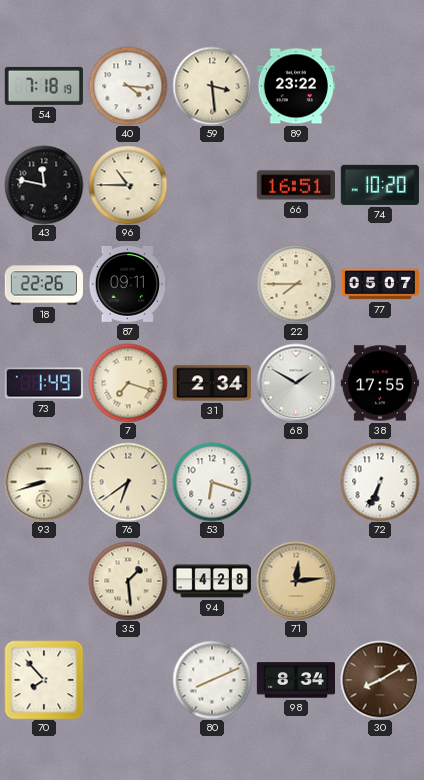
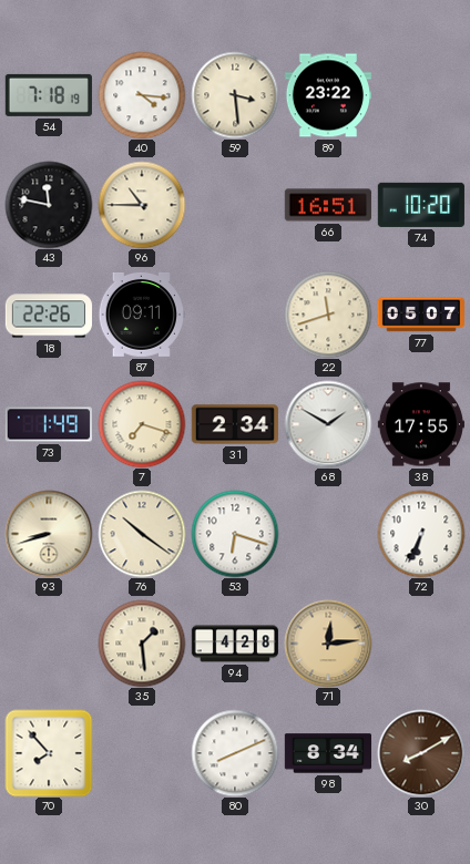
22: 7:45 -> 11:42 (328, 315)
76: 6:39 -> 10:21 (142, 534)
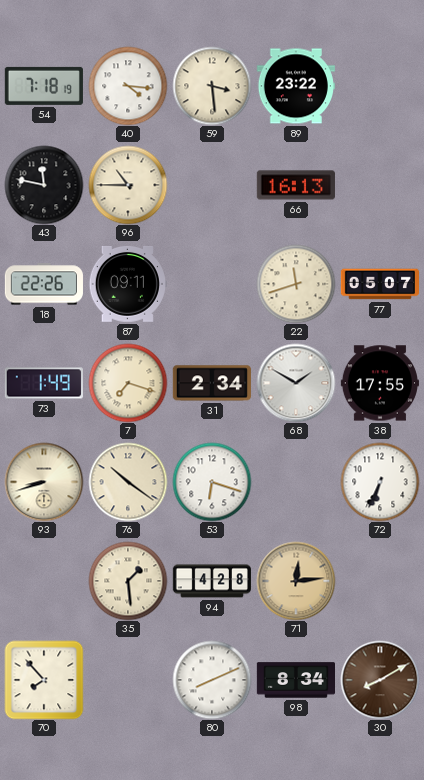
66: 16:51 -> 16:13 (296, 185)
74: 10:20 -> none (421, 205)
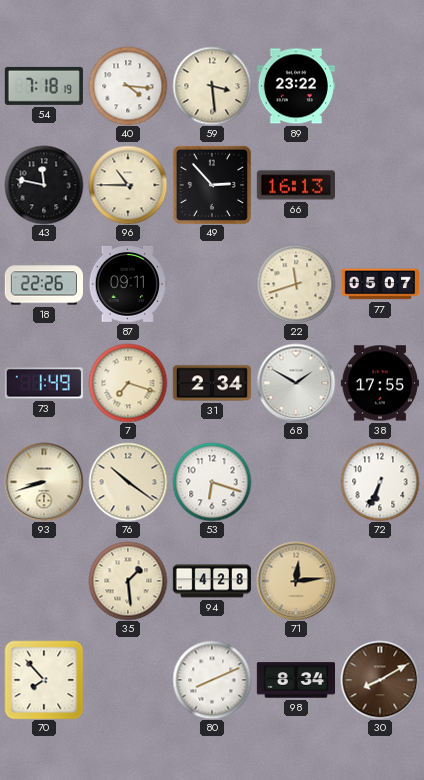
49: none -> 2:53 (212, 185)
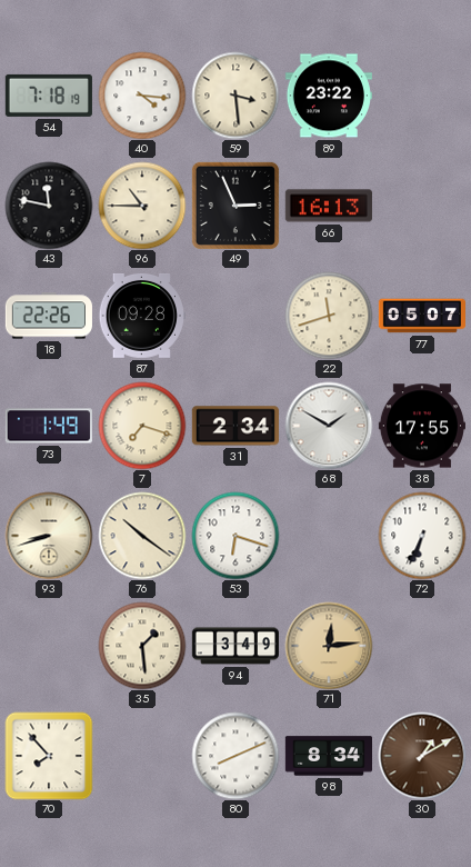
49: 2:53 -> 2:56 (235, 206)
87: 09:11 -> 09:28 (142, 316)
94: 4:28 -> 3:49 (234, 646)
30: 8:10 -> 1:10 (422, 756)
